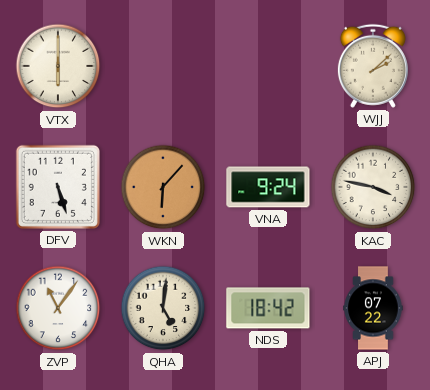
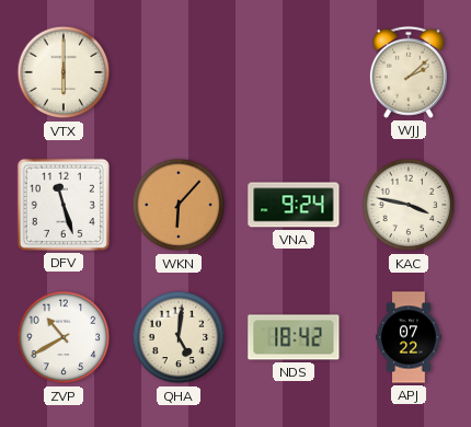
DFV: 5:27 -> 11:27 (64, 205)
ZVP: 11:06 -> 10:40 (64, 337)
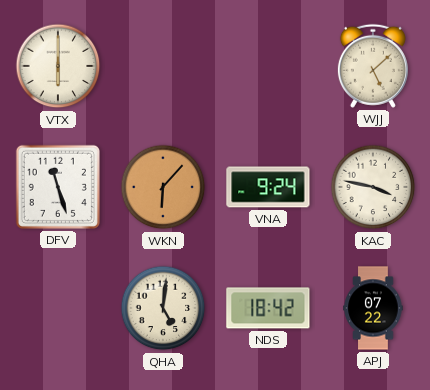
WJJ: 2:08 -> 5:08 (373, 66)
ZVP: 10:40 -> none (64, 337)
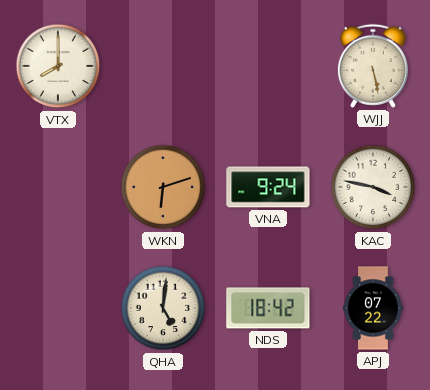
VTX: 6:00 -> 8:00 (58, 66)
WJJ: 5:08 -> 5:28 (373, 66)
DFV: 11:27 -> none (58, 187)
WKN: 6:07 -> 6:12 (163, 187)
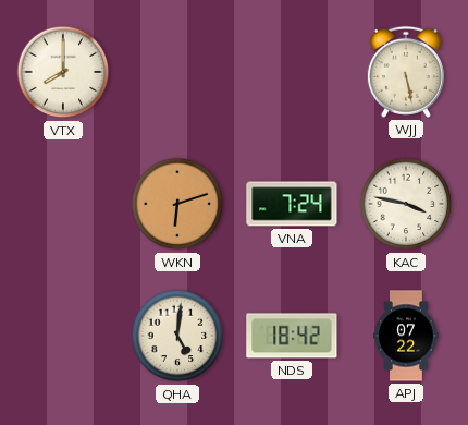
VNA: 9:24 -> 7:24 (292, 204)
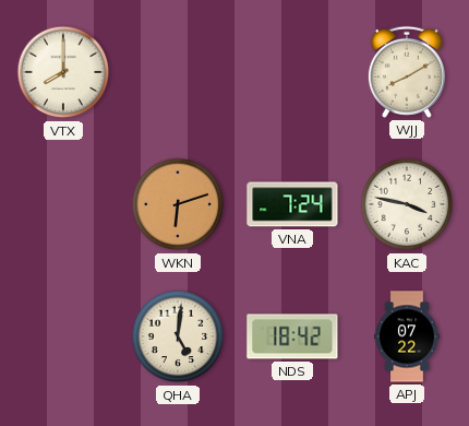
WJJ: 5:28 -> 8:10 (407, 72)
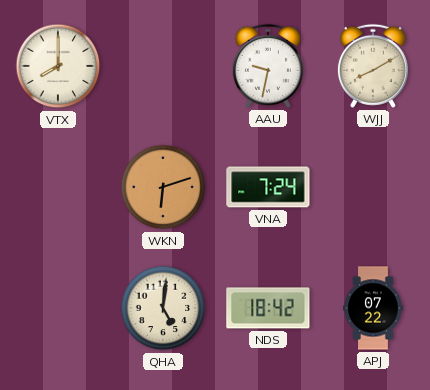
AAU: none -> 9:32 (268, 66)
KAC: 3:47 -> none (407, 204)
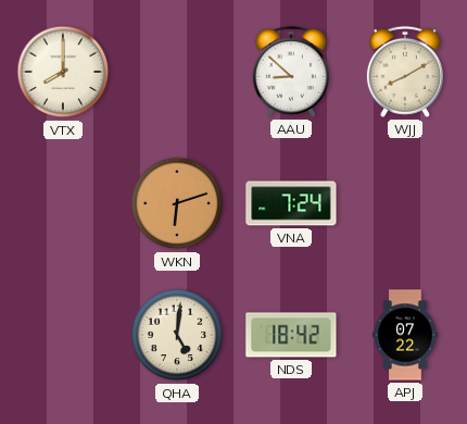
AAU: 9:32 -> 8:52 (291, 72)
